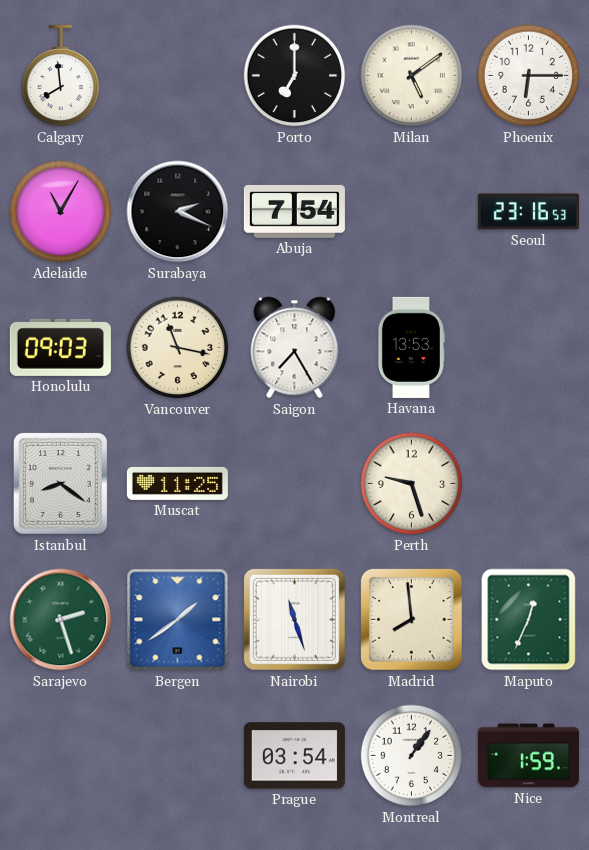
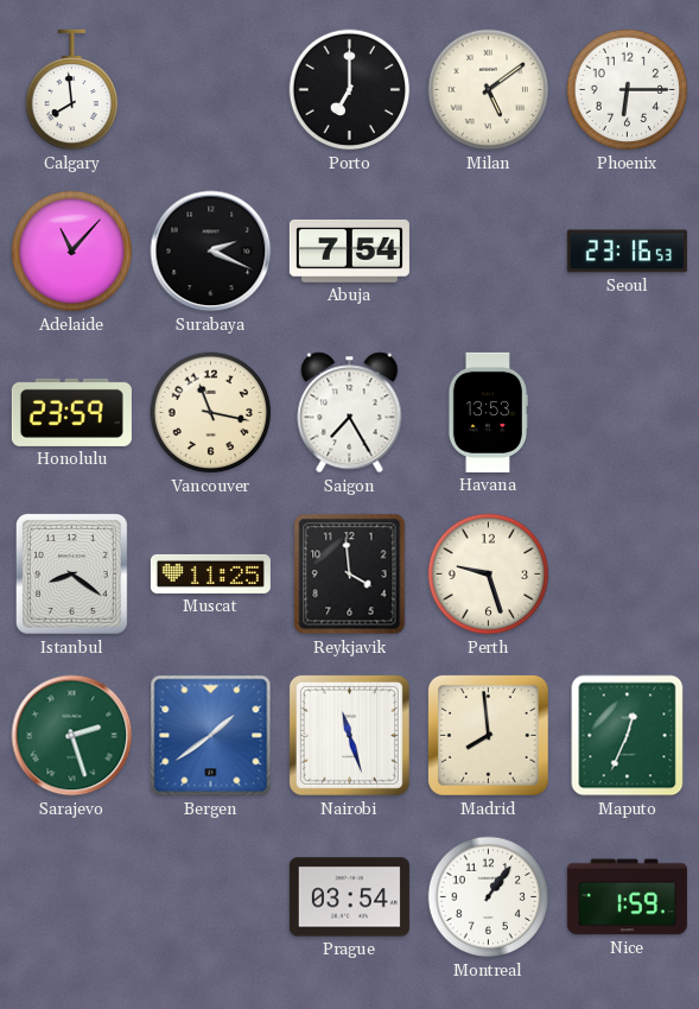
Adelaide: 11:05 -> 11:07 (72, 252)
Honolulu: 09:03 -> 23:59 (71, 412)
Reykjavik: none -> 3:59 (350, 575)
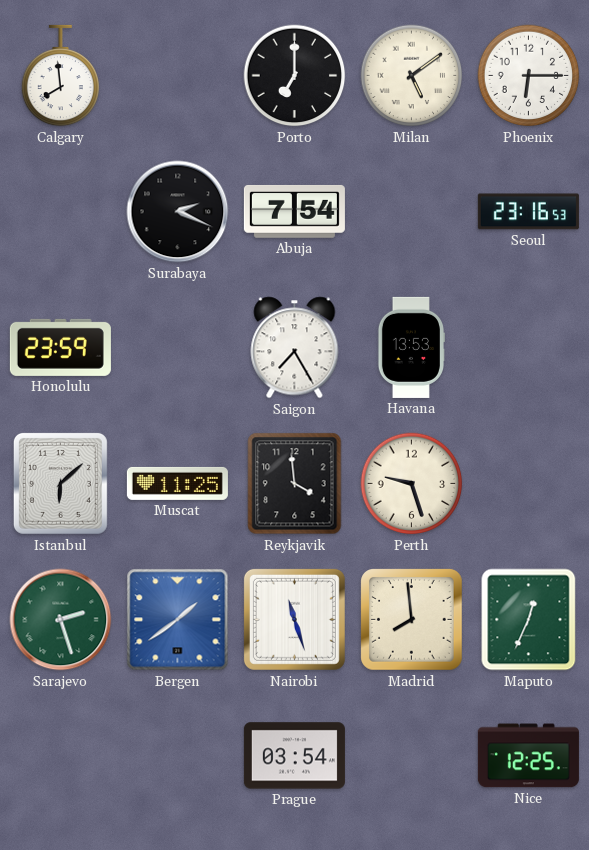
Adelaide: 11:07 -> none (72, 252)
Vancouver: 11:17 -> none (211, 413)
Istanbul: 8:21 -> 6:08 (60, 483)
Montreal: 1:06 -> none (489, 897)
Nice: 1:59 -> 12:25 (528, 756)
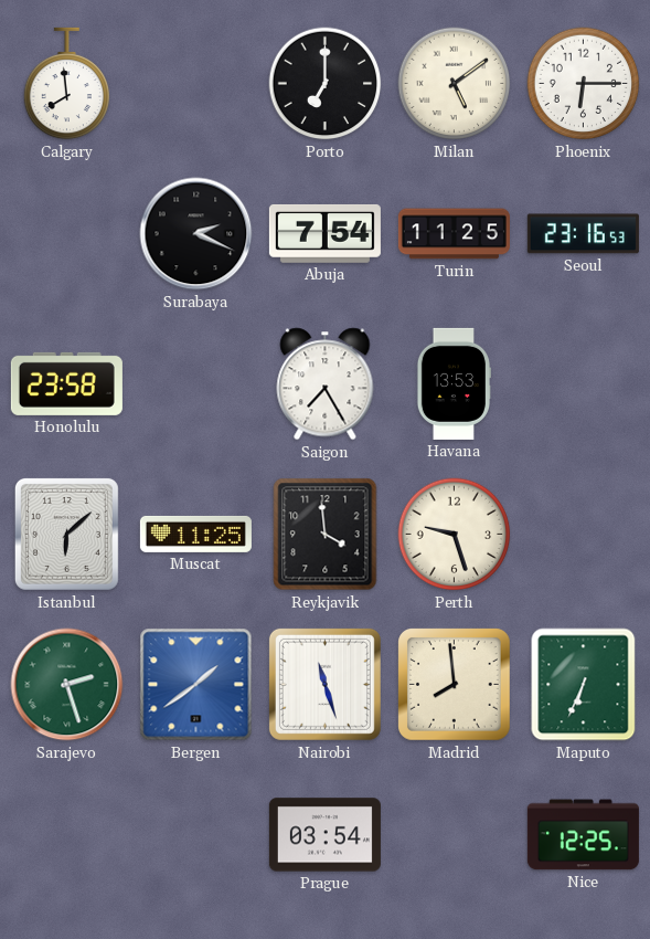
Turin: none -> 11:25 (454, 234)
Honolulu: 23:59 -> 23:58 (66, 383)
Maputo: 12:34 -> 6:34 (584, 685)
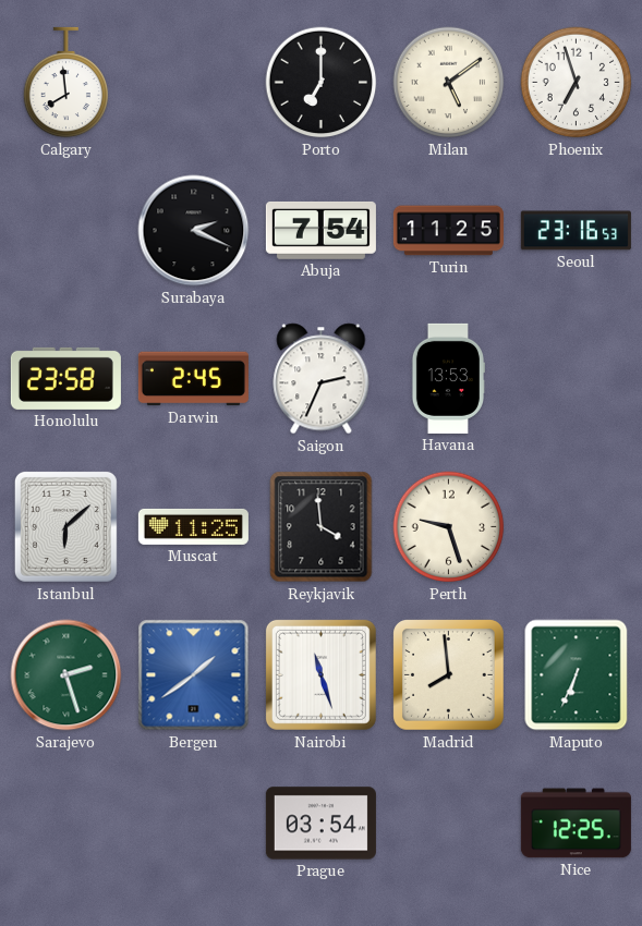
Phoenix: 6:15 -> 6:57 (577, 83)
Darwin: none -> 2:45 (193, 379)
Saigon: 7:25 -> 2:34 (322, 379)
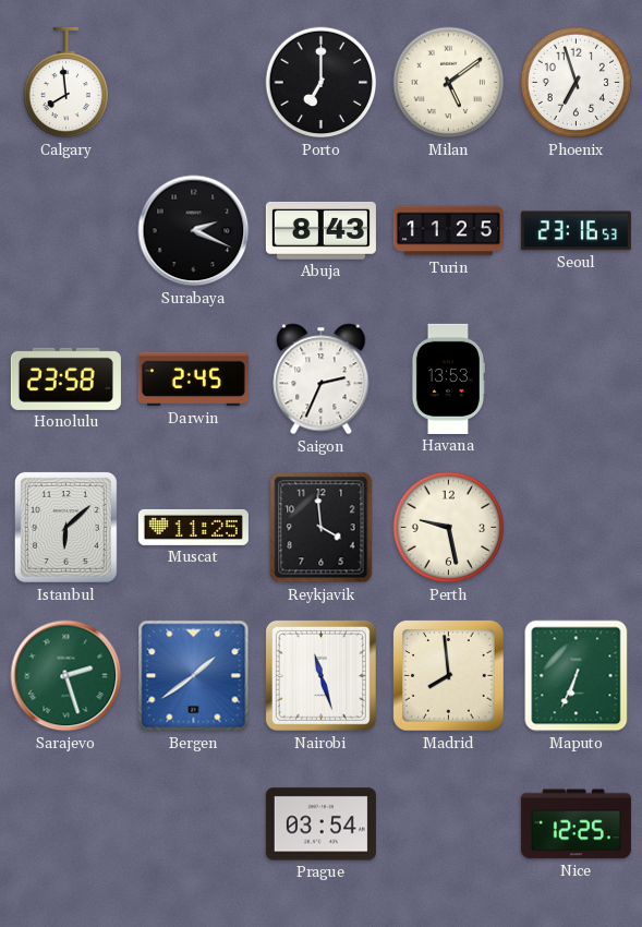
Abuja: 7:54 -> 8:43 (320, 230)
Perth: 9:27 -> 9:28 (449, 528)
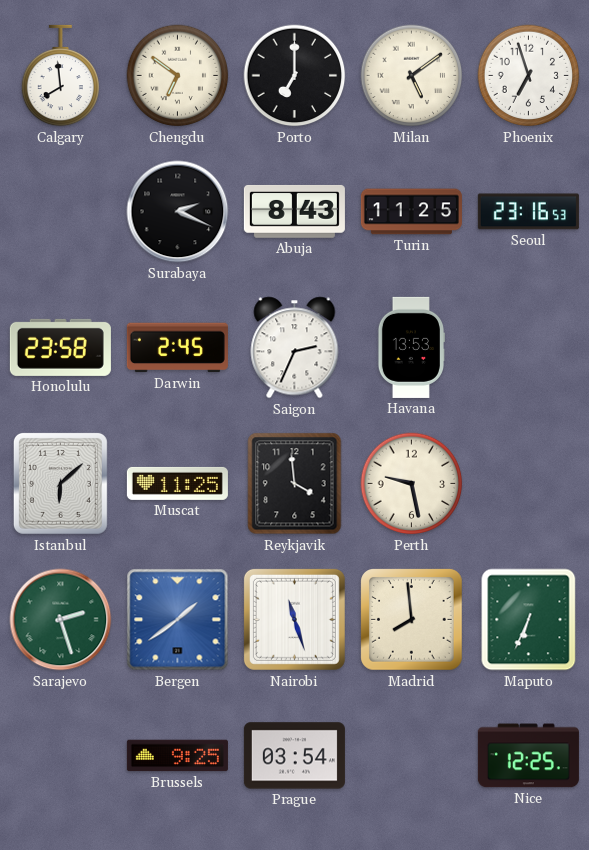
Chengdu: none -> 6:51 (178, 76)
Brussels: none -> 9:25 (177, 756)
